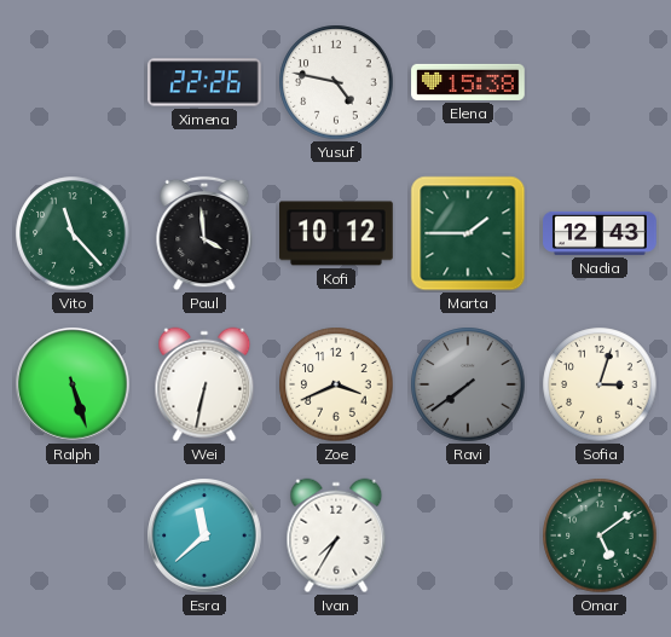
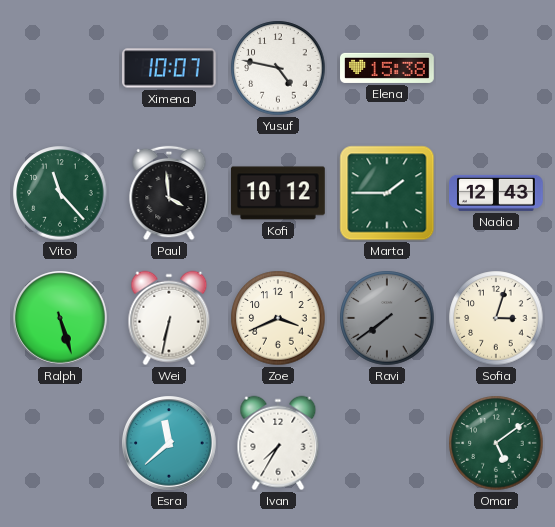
Ximena: 22:26 -> 10:07 (169, 68)
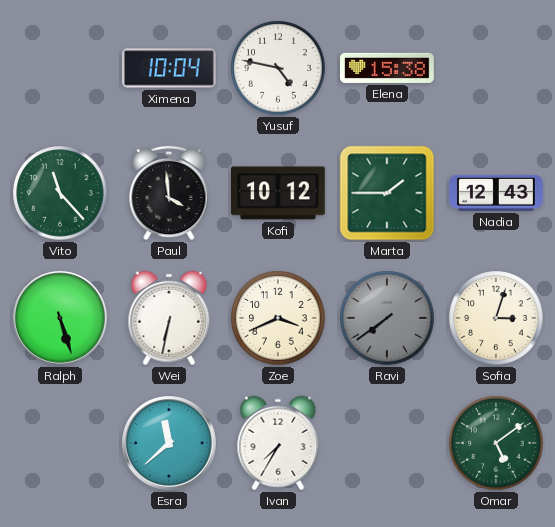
Ximena: 10:07 -> 10:04 (169, 68)
